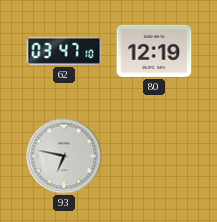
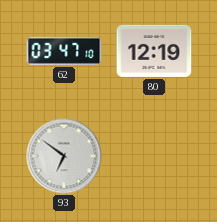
93: 6:47 -> 6:51 (64, 156)
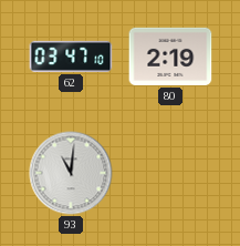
80: 12:19 -> 2:19 (170, 57)
93: 6:51 -> 11:01 (71, 173)
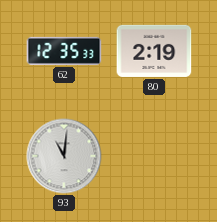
62: 03:47 -> 12:35 (64, 51)
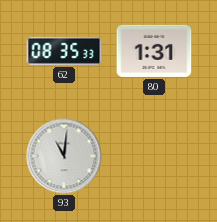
62: 12:35 -> 08:35 (64, 51)
80: 2:19 -> 1:31 (154, 51)
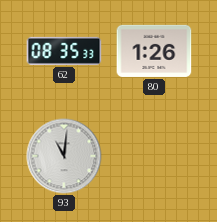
80: 1:31 -> 1:26 (154, 51)
